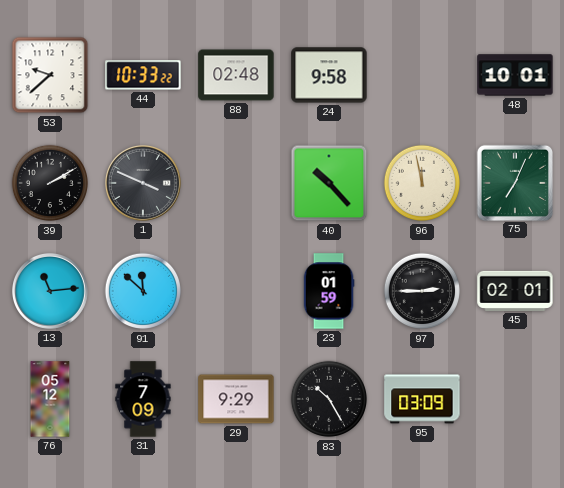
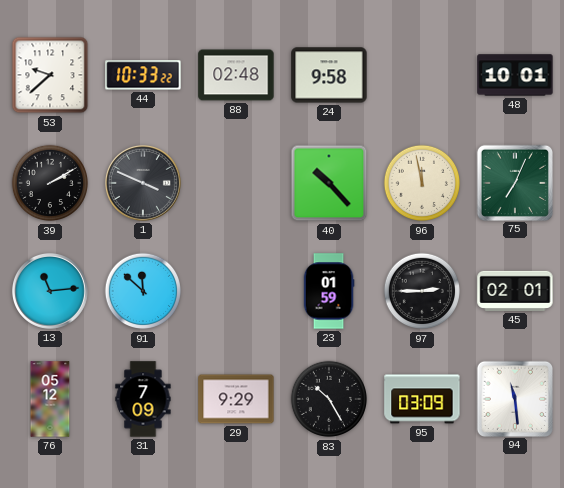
94: none -> 11:29 (514, 398)
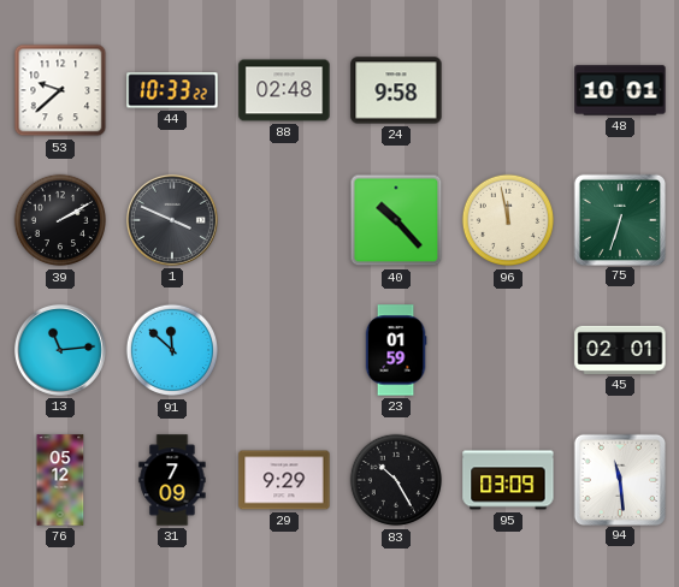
75: 7:04 -> 6:33 (619, 219)
97: 2:45 -> none (422, 291)
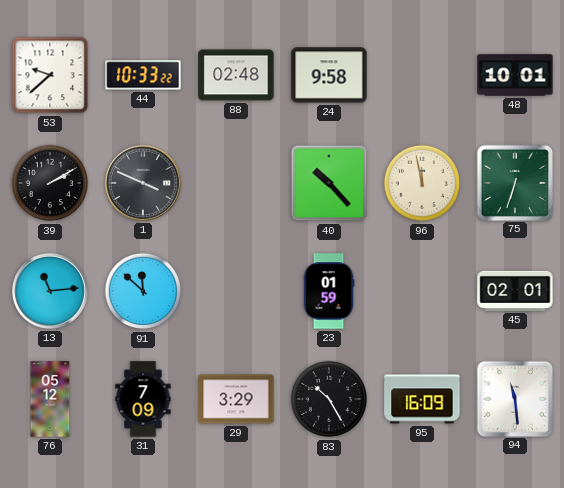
29: 9:29 -> 3:29 (236, 399)
95: 03:09 -> 16:09 (422, 399)
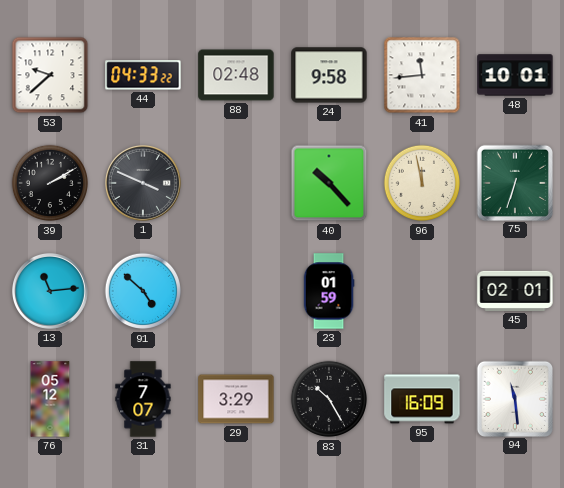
44: 10:33 -> 04:33 (143, 75)
41: none -> 11:44 (422, 75)
91: 11:52 -> 4:52 (143, 291)
31: 7:09 -> 7:07 (143, 399)
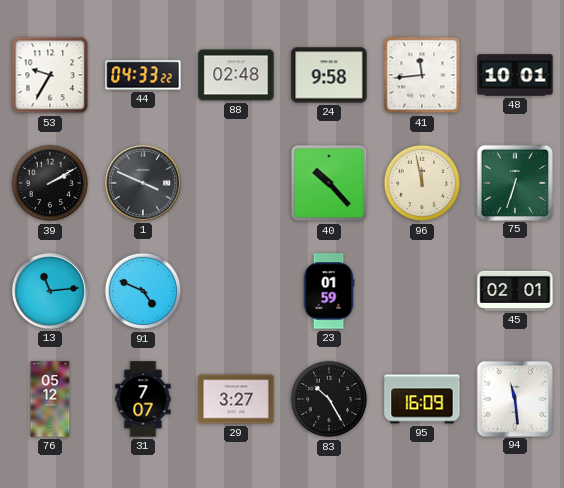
53: 9:38 -> 9:35 (50, 75)
91: 4:52 -> 4:49 (143, 291)
29: 3:29 -> 3:27 (236, 399)
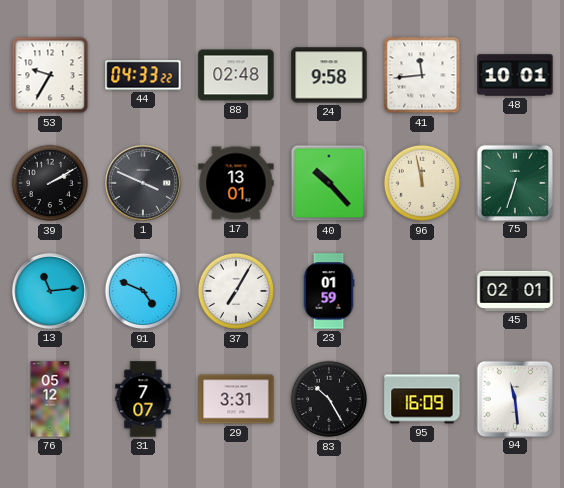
17: none -> 13:01 (236, 183)
37: none -> 7:05 (236, 291)
29: 3:27 -> 3:31 (236, 399)
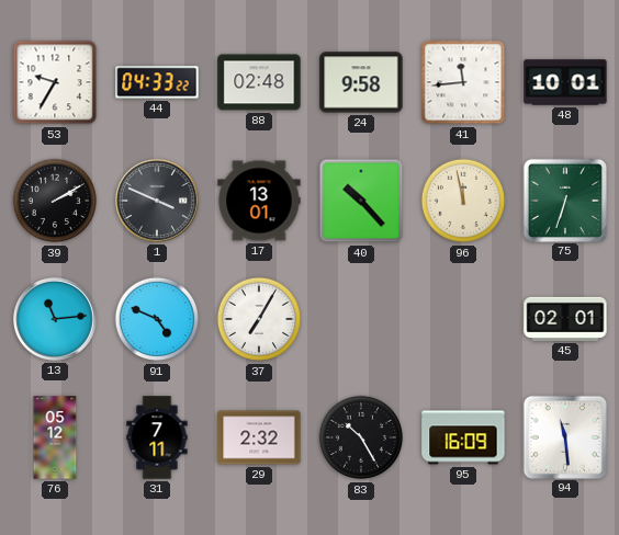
23: 01:59 -> none (329, 291)
31: 7:07 -> 7:11 (157, 437)
29: 3:31 -> 2:32 (259, 437)
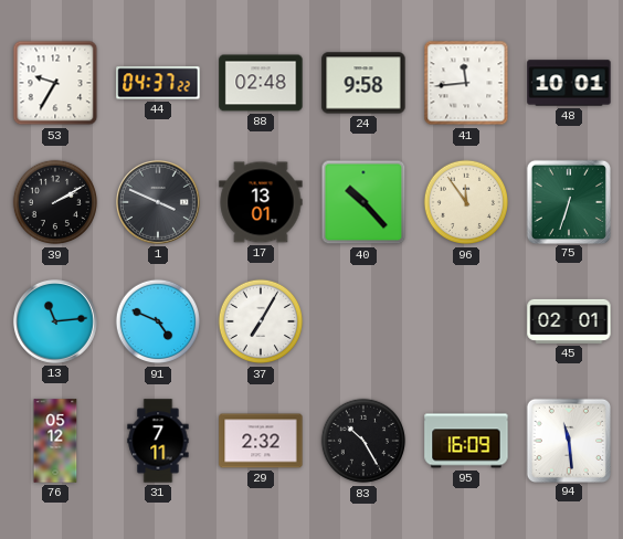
44: 04:33 -> 04:37 (158, 83)
96: 11:58 -> 11:54 (466, 202)
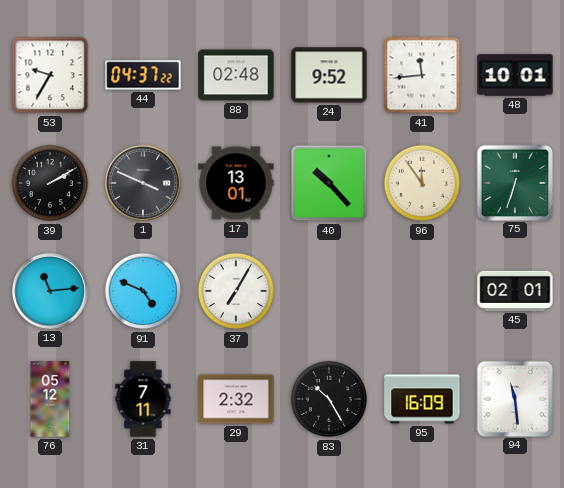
24: 9:58 -> 9:52 (329, 75)
